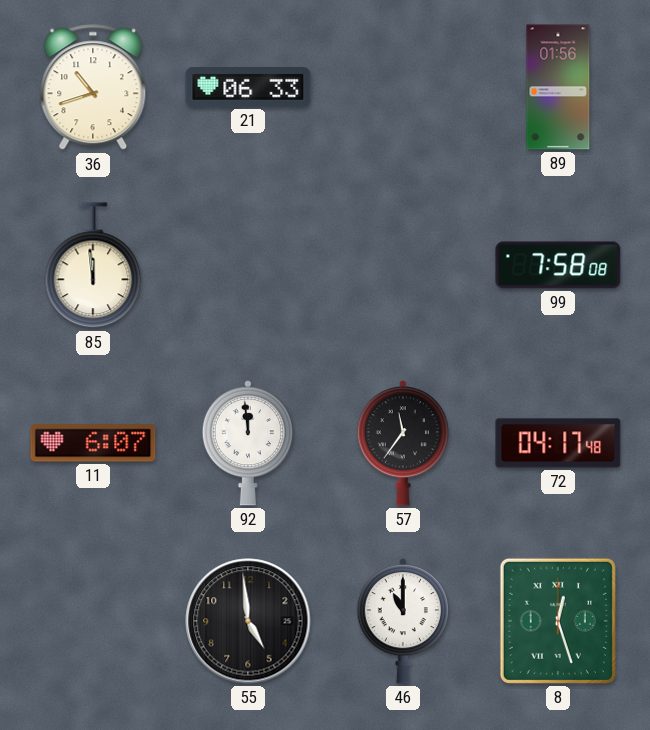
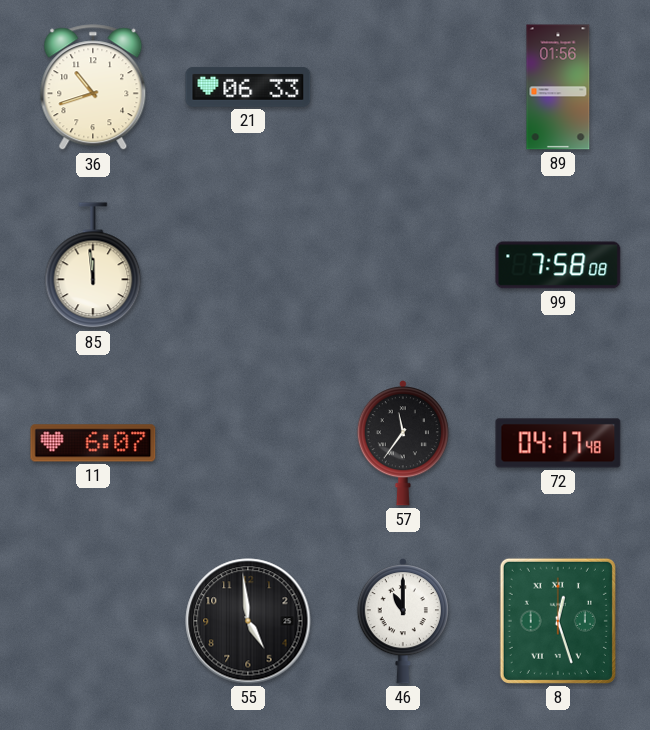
92: 11:59 -> none (248, 444)
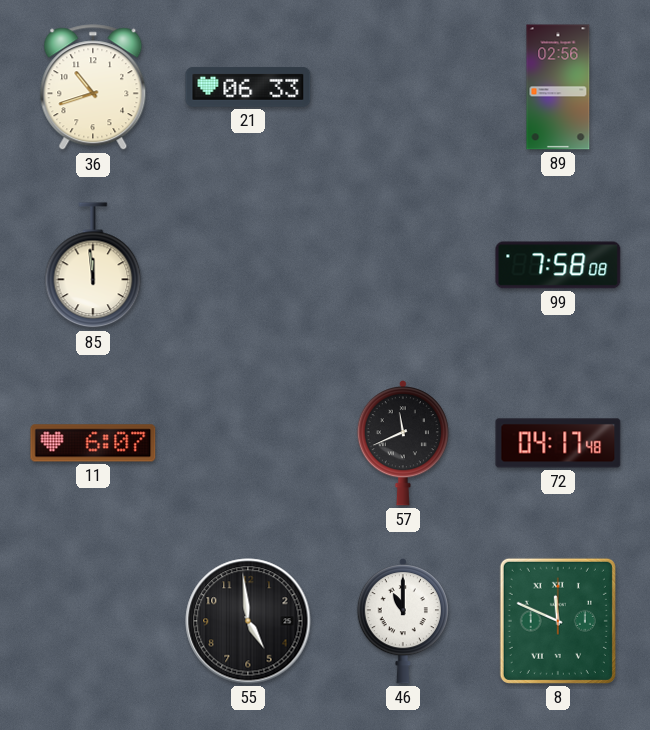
89: 01:56 -> 02:56 (558, 87)
57: 11:36 -> 11:41 (403, 444)
8: 12:27 -> 11:49 (558, 621)
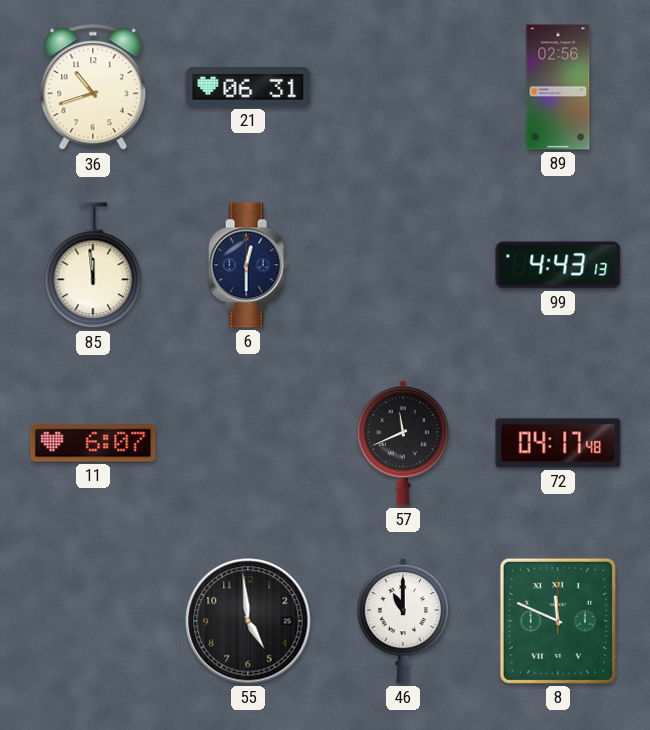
21: 06:33 -> 06:31 (248, 87)
6: none -> 12:30 (248, 265)
99: 7:58 -> 4:43 (558, 265)
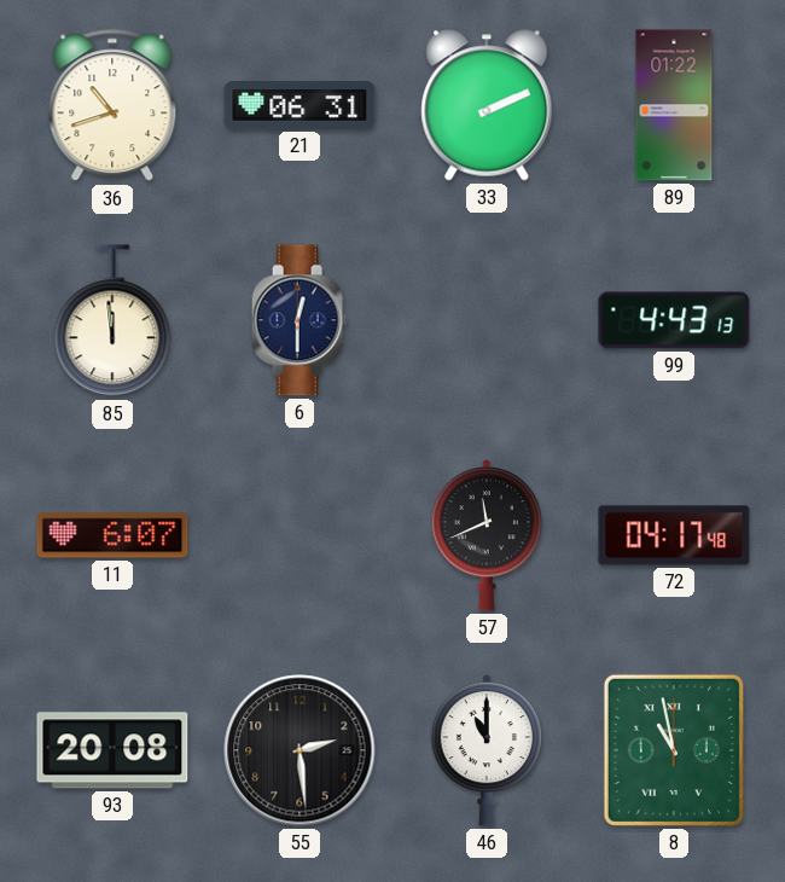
33: none -> 2:11 (487, 105)
89: 02:56 -> 01:22 (674, 105)
93: none -> 20:08 (112, 750)
55: 4:59 -> 2:29 (300, 750)
8: 11:49 -> 10:58 (674, 750)
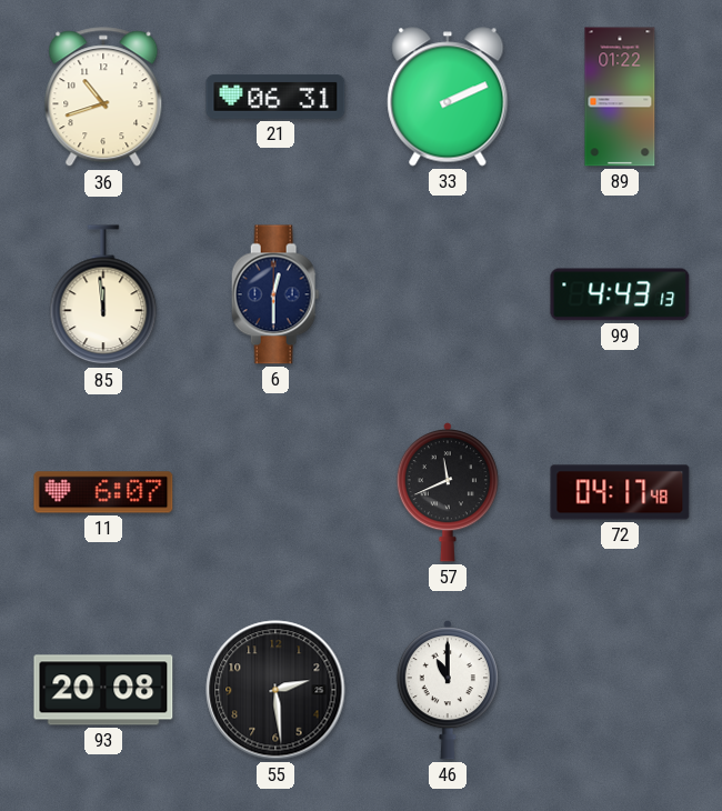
8: 10:58 -> none (674, 750)
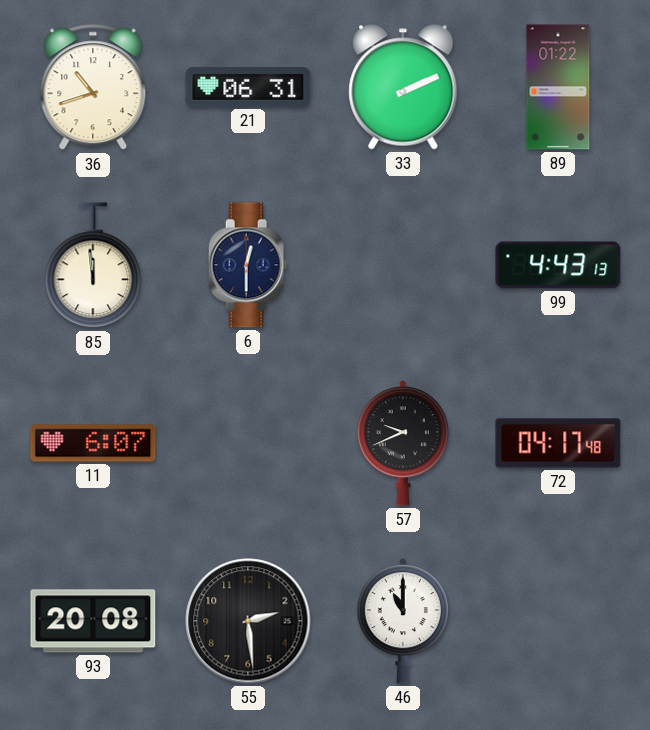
57: 11:41 -> 9:41 (403, 444)
